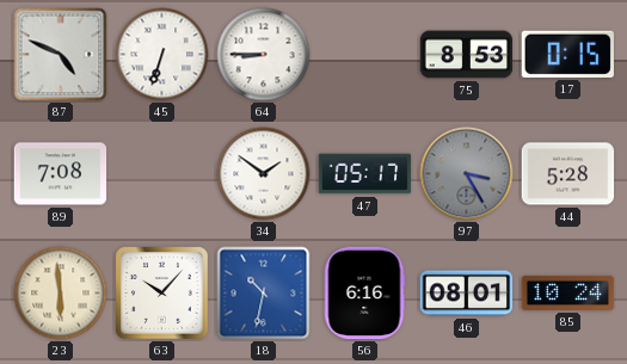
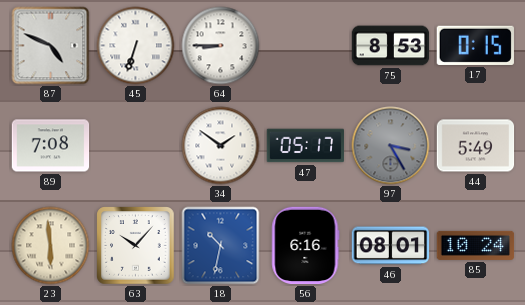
44: 5:28 -> 5:49 (476, 146)
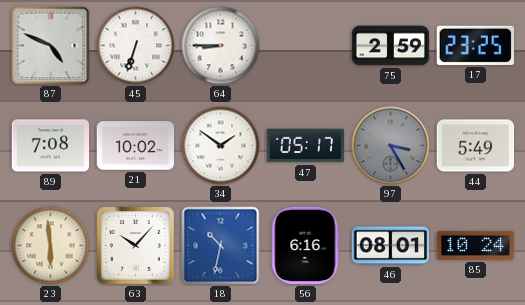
75: 8:53 -> 2:59 (391, 46)
17: 0:15 -> 23:25 (475, 45)
21: none -> 10:02 (136, 146)
